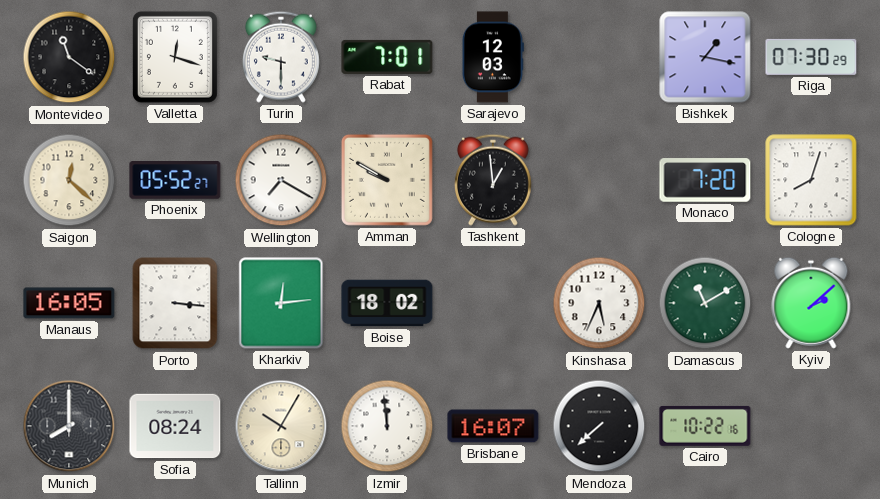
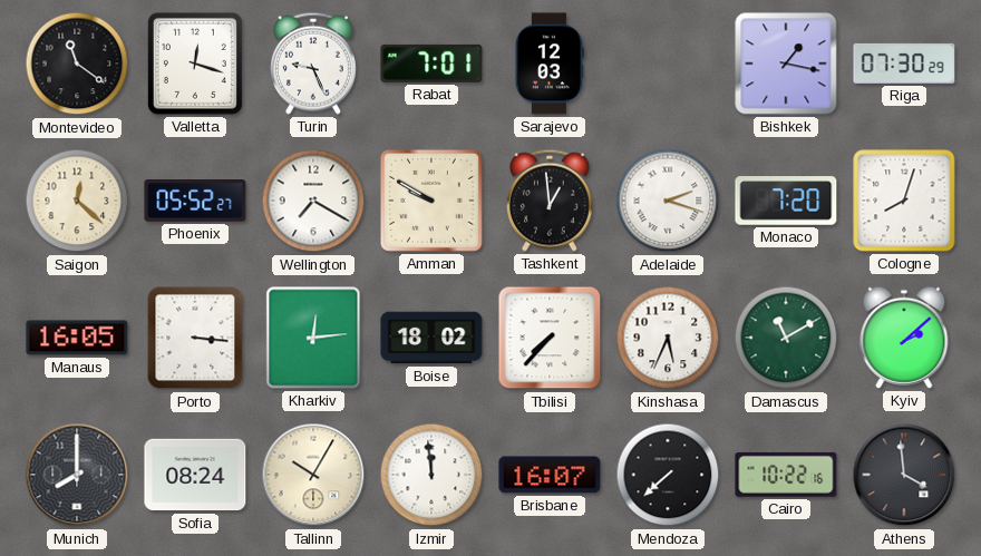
Turin: 9:30 -> 9:26 (313, 64)
Adelaide: none -> 2:18 (668, 201)
Tbilisi: none -> 7:37 (550, 338)
Athens: none -> 3:59 (904, 475)
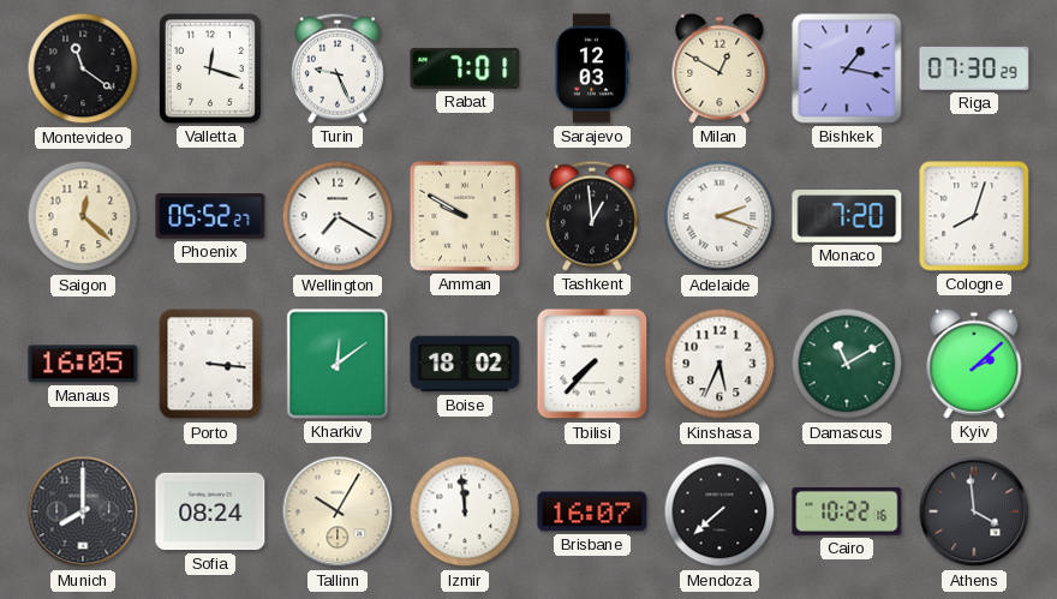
Milan: none -> 12:50 (719, 68)
Kharkiv: 12:14 -> 12:09 (338, 364)
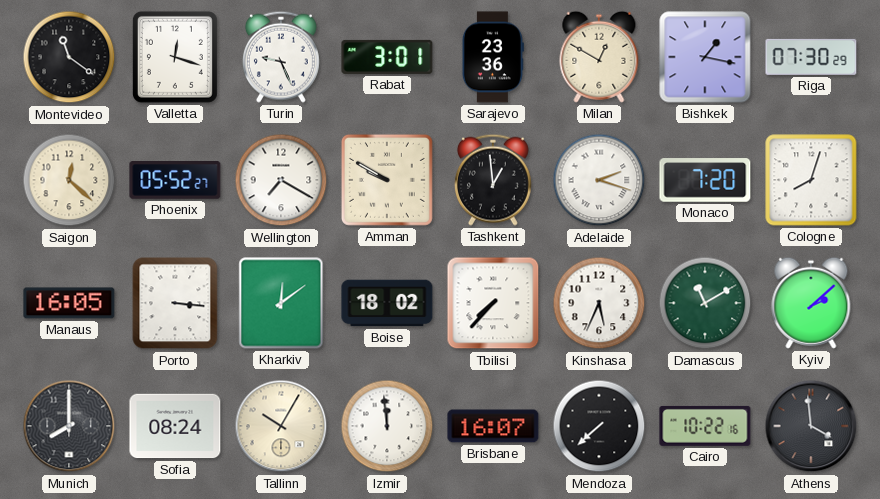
Rabat: 7:01 -> 3:01 (387, 57)
Sarajevo: 12:03 -> 23:36 (493, 57)
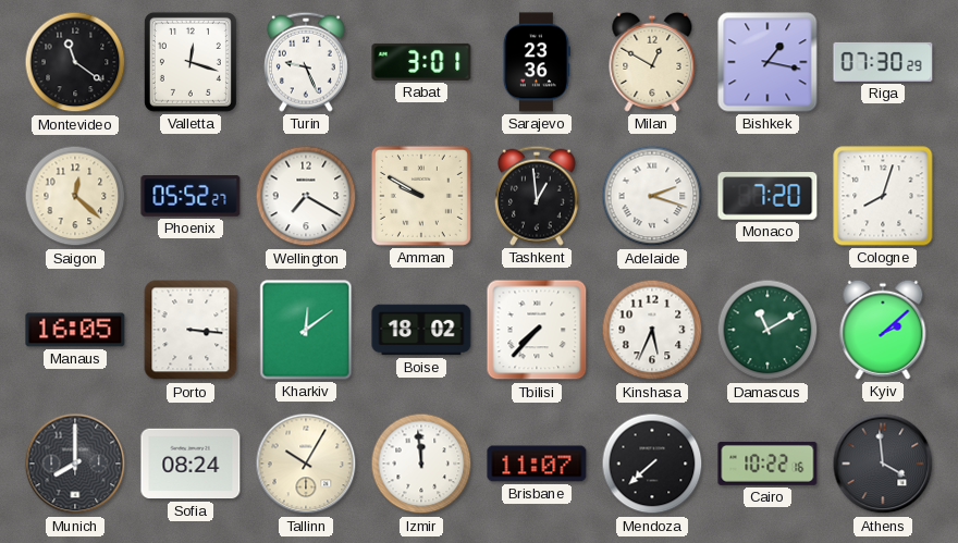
Brisbane: 16:07 -> 11:07 (537, 464)
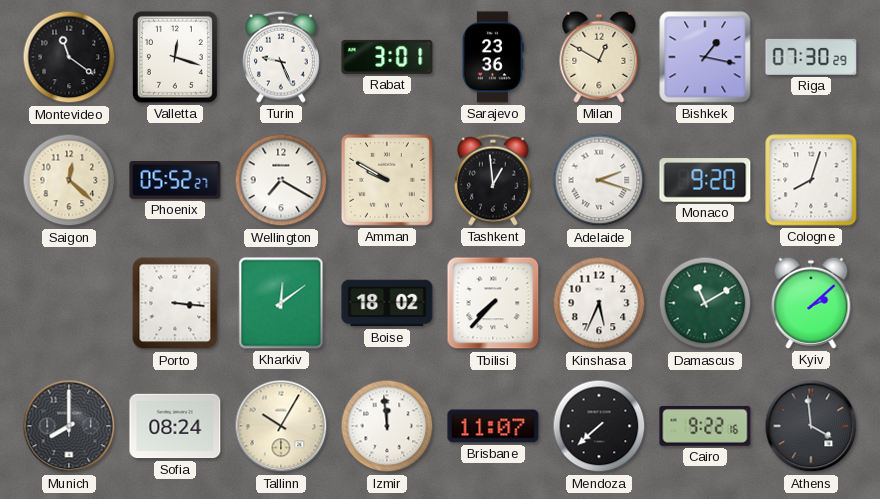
Monaco: 7:20 -> 9:20 (705, 180)
Manaus: 16:05 -> none (75, 330)
Cairo: 10:22 -> 9:22 (705, 426)
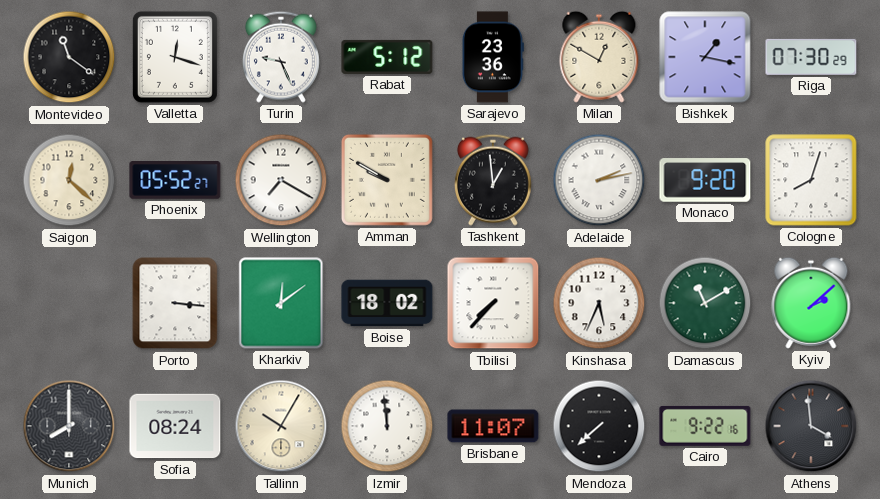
Rabat: 3:01 -> 5:12 (387, 57)
Adelaide: 2:18 -> 2:13 (599, 180)
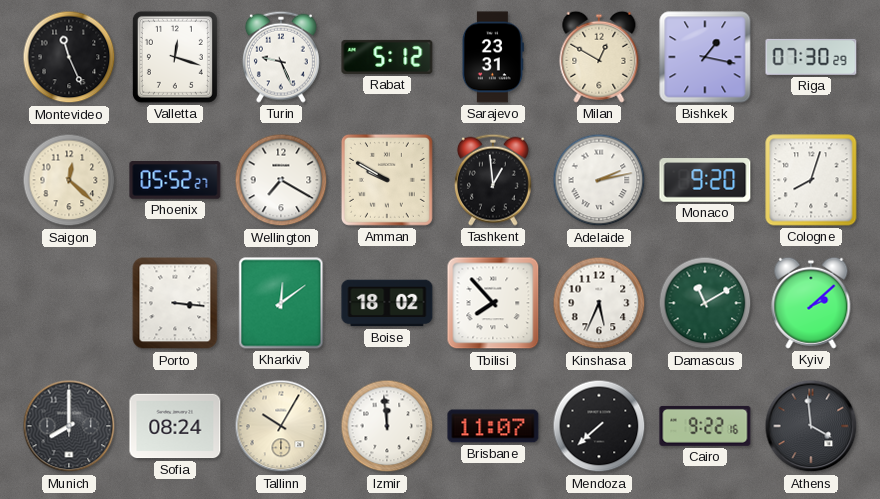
Montevideo: 11:21 -> 11:26 (69, 57)
Sarajevo: 23:36 -> 23:31 (493, 57)
Tbilisi: 7:37 -> 7:53 (493, 303)
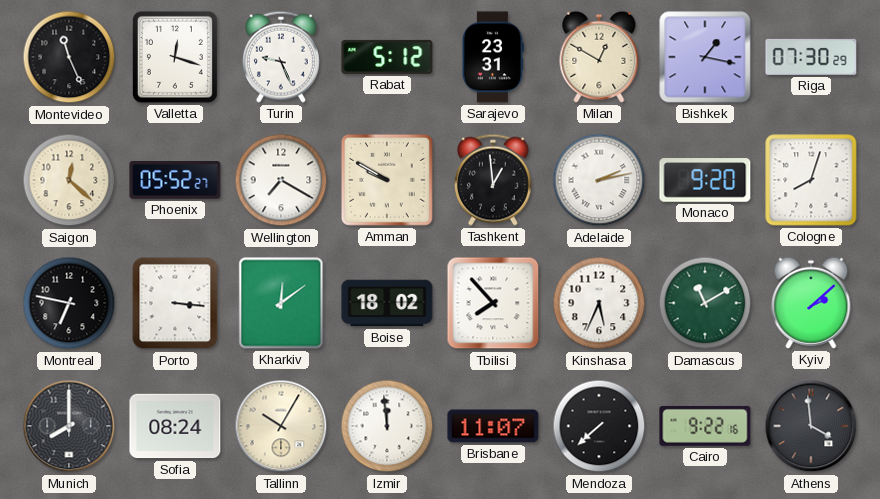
Montreal: none -> 6:47 (69, 303)
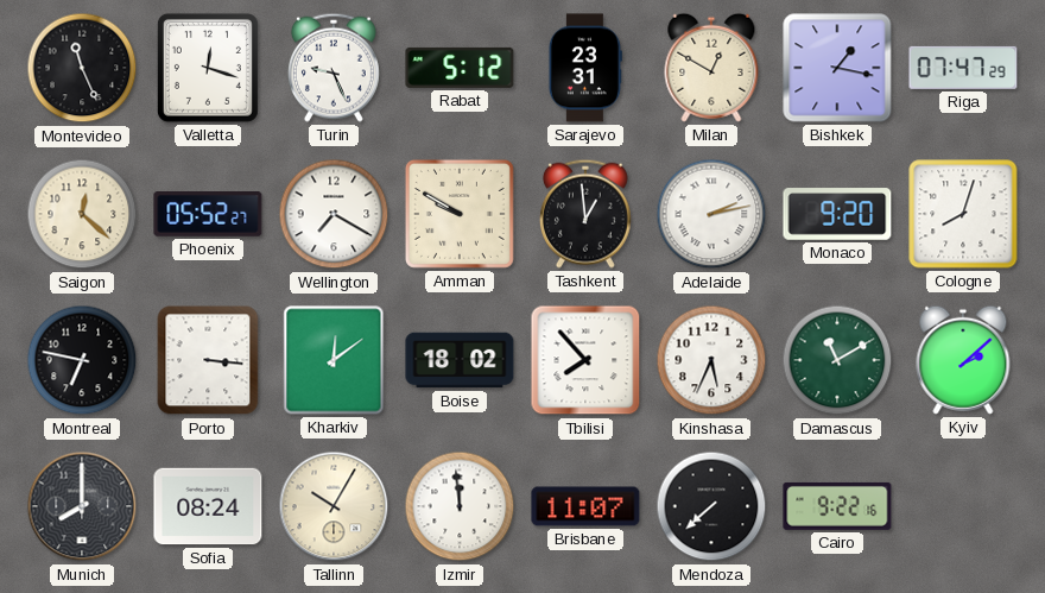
Riga: 07:30 -> 07:47 (963, 68)
Athens: 3:59 -> none (811, 426)
